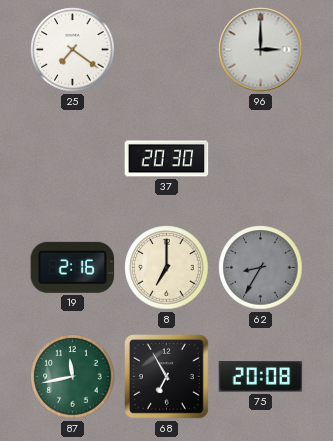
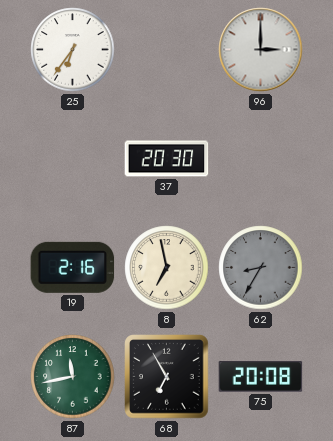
25: 7:21 -> 6:36 (73, 50)
8: 7:00 -> 6:58 (167, 268)
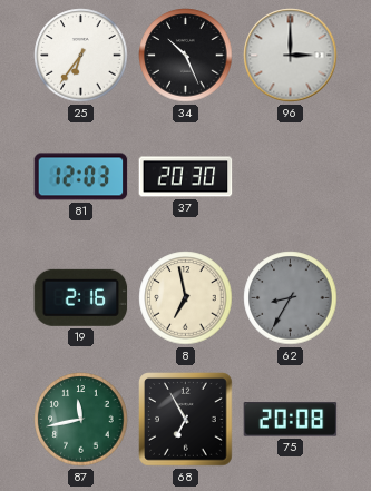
34: none -> 10:26 (186, 56)
81: none -> 12:03 (81, 177)
